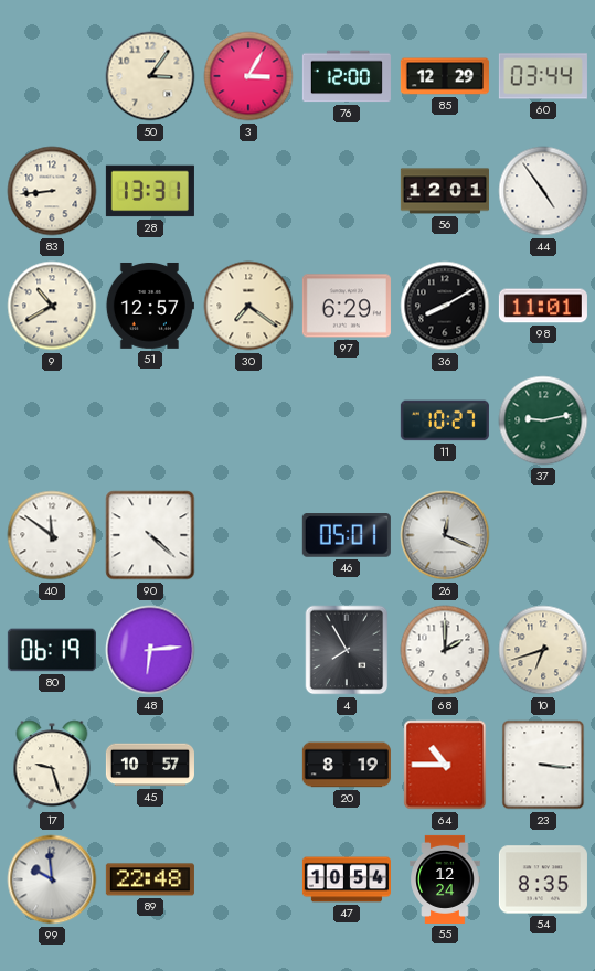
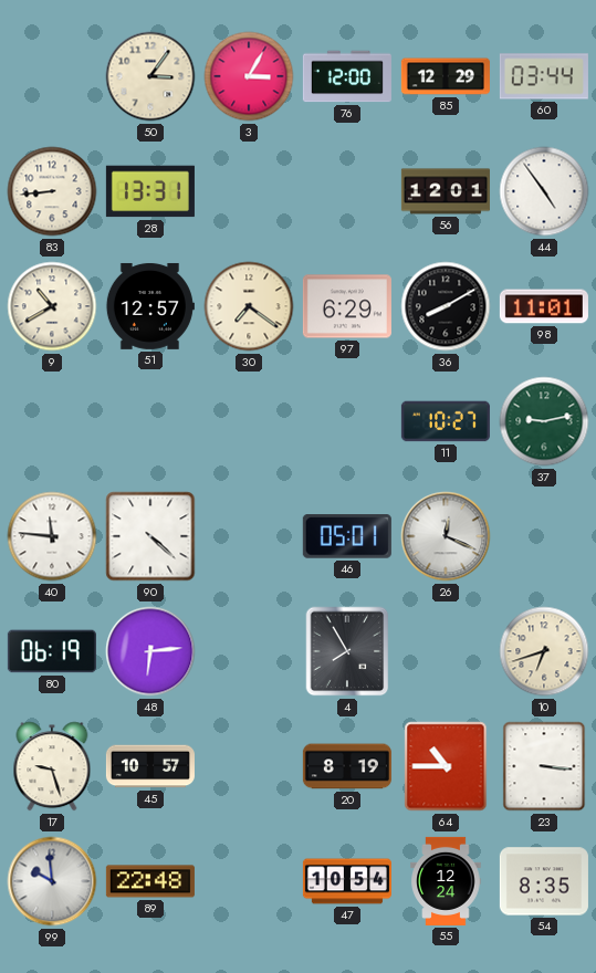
40: 11:51 -> 11:46 (52, 536)
68: 2:00 -> none (445, 650)
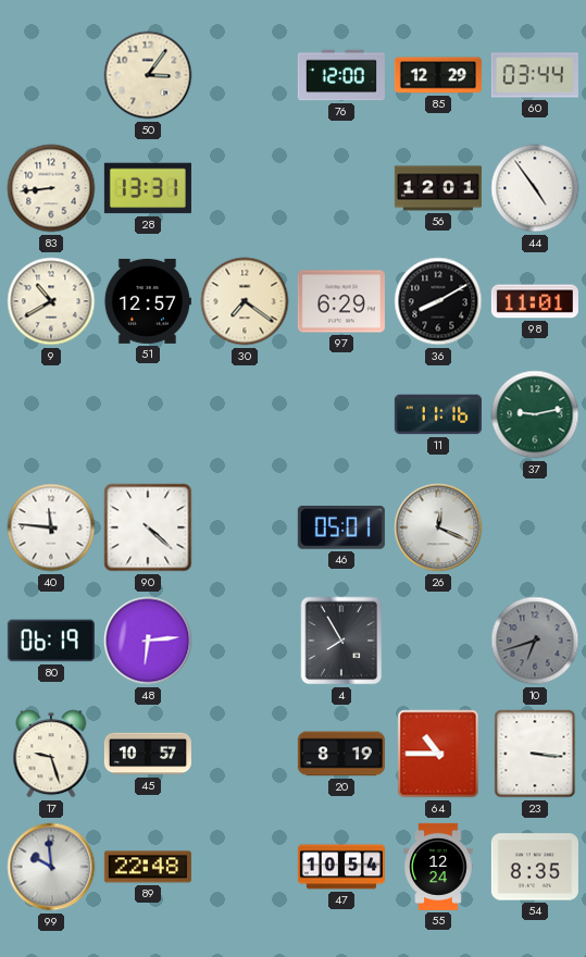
3: 3:05 -> none (249, 76)
11: 10:27 -> 11:16 (438, 414)
10 dial: cream -> grey (535, 641)
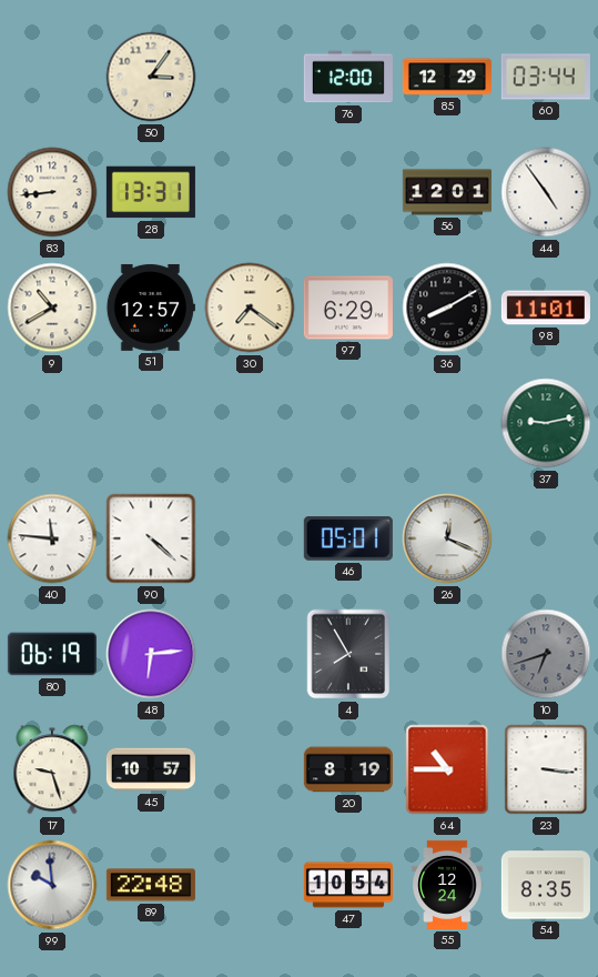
11: 11:16 -> none (438, 414)
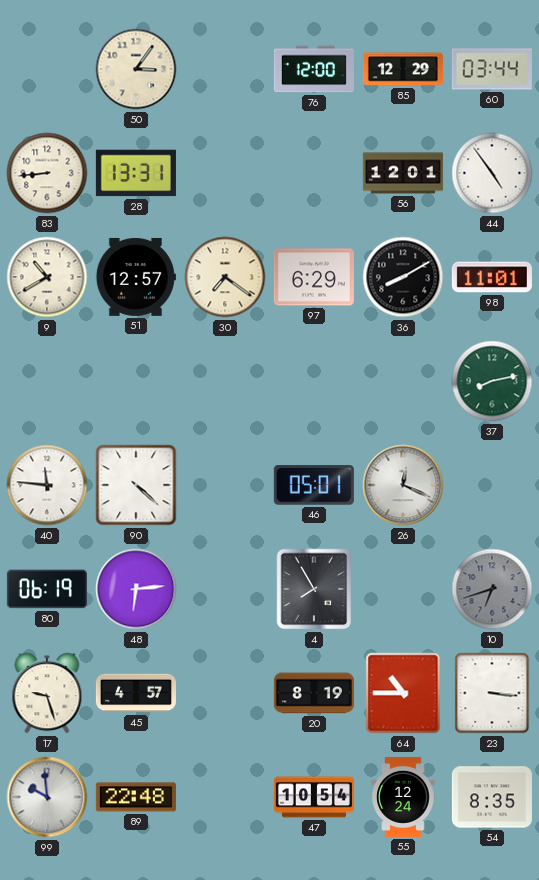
37: 9:13 -> 8:13 (492, 381)
45: 10:57 -> 4:57 (136, 693)
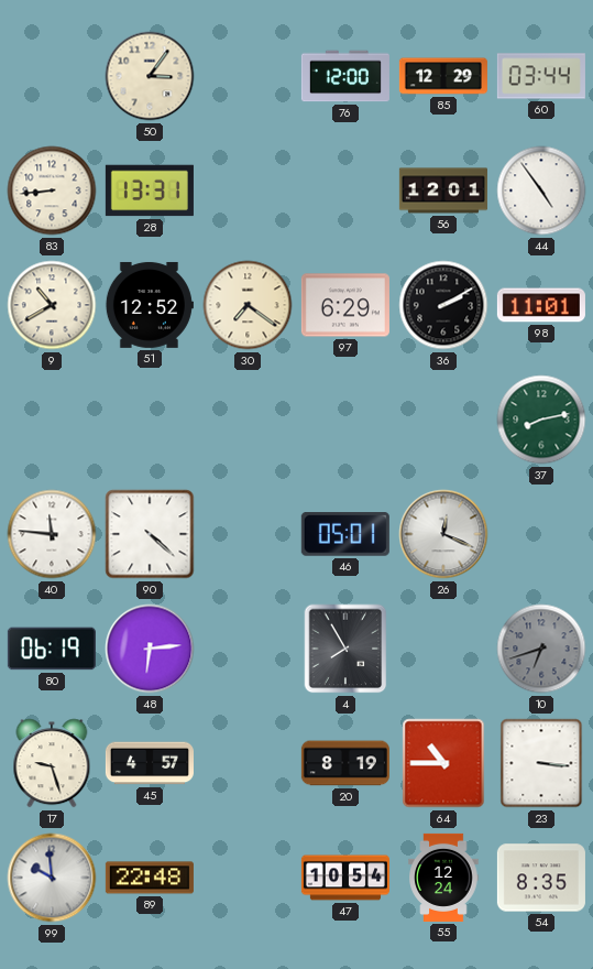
51: 12:57 -> 12:52 (150, 305)
36: 8:10 -> 2:10 (443, 305)
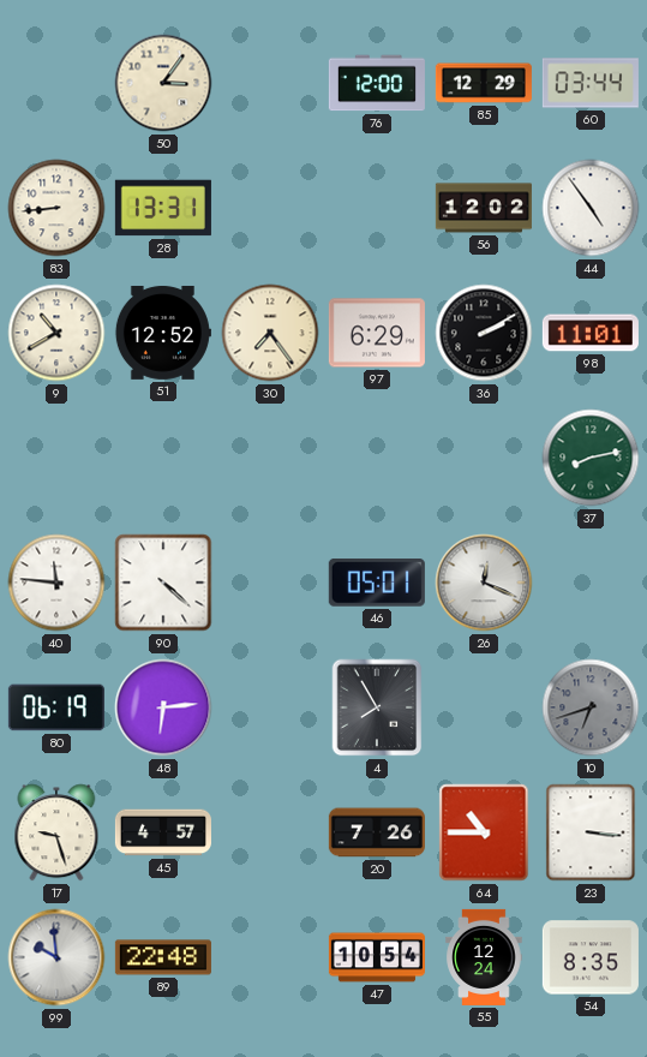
56: 12:01 -> 12:02 (484, 208)
30: 7:21 -> 7:24 (270, 333)
20: 8:19 -> 7:26 (377, 832)
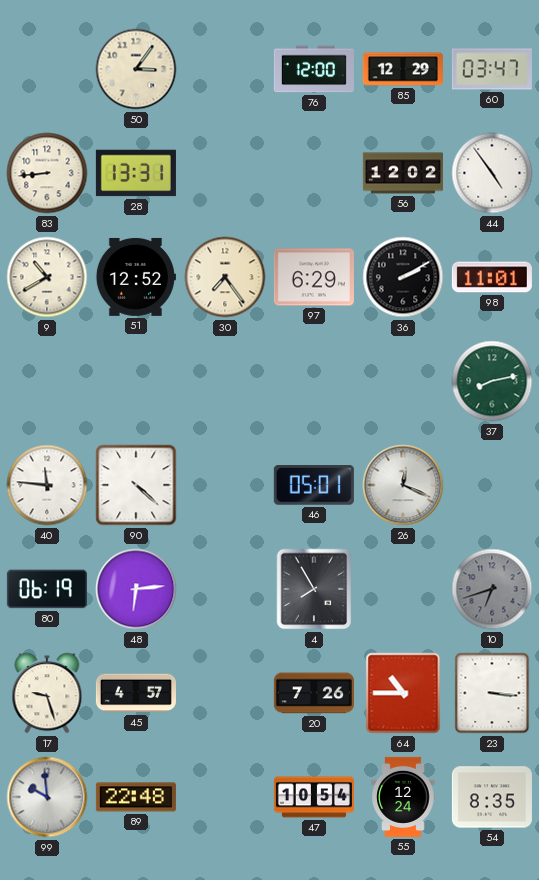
60: 03:44 -> 03:47 (492, 69)
